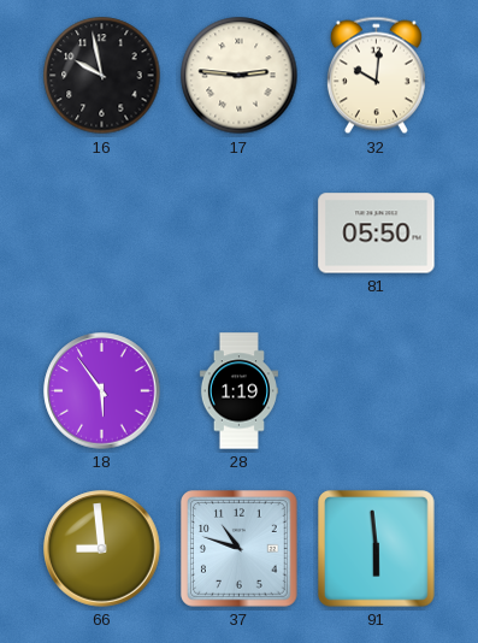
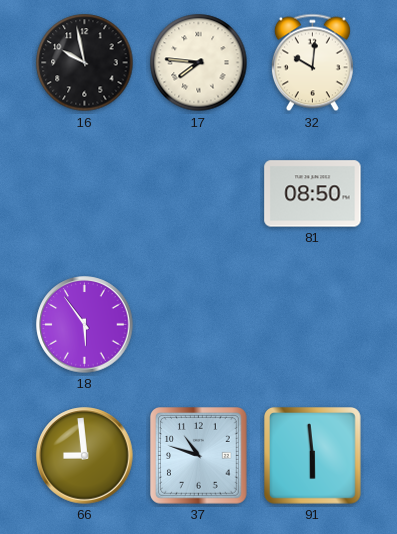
17: 2:46 -> 7:46 (199, 63)
81: 05:50 -> 08:50 (313, 194)
28: 1:19 -> none (238, 391)
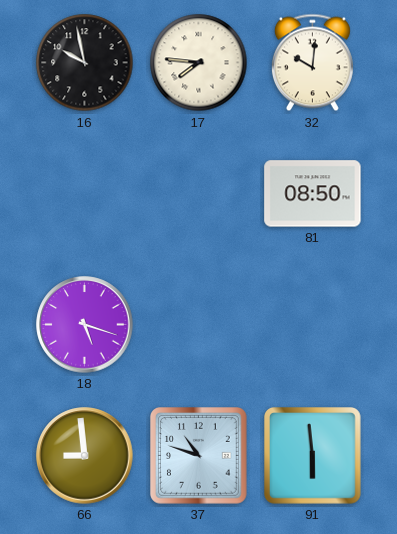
18: 5:54 -> 5:18 (85, 325)
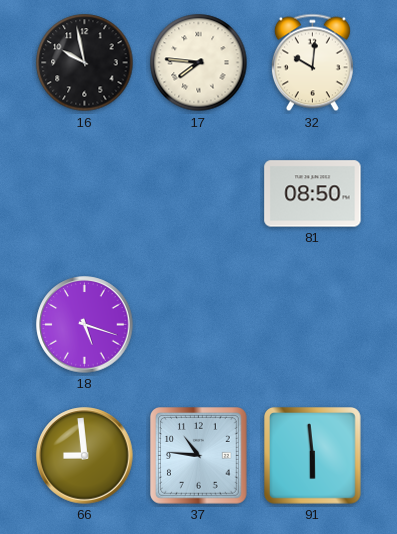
37: 10:48 -> 10:46 (199, 456)
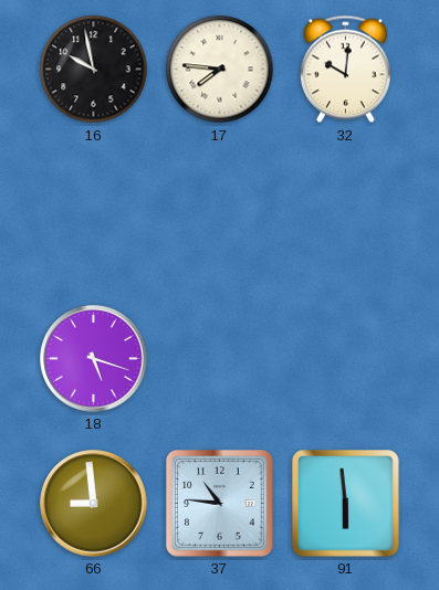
81: 08:50 -> none (313, 194)
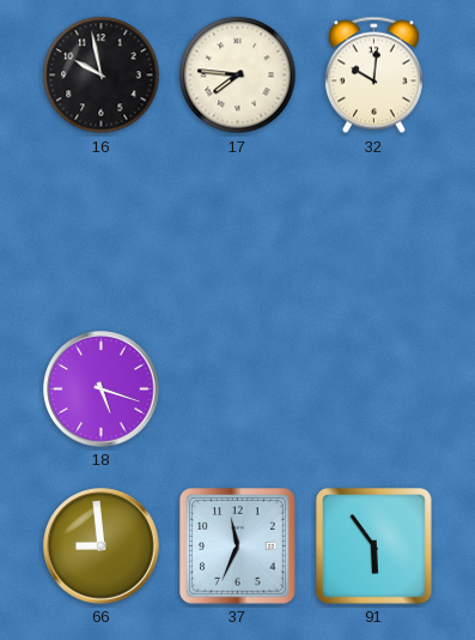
37: 10:46 -> 11:34 (238, 547)
91: 5:59 -> 5:54 (374, 547)
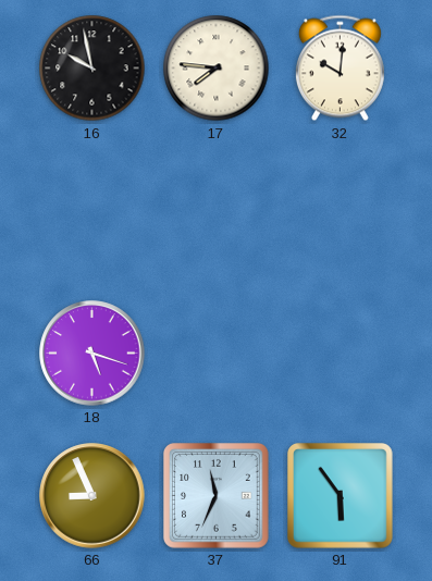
66: 8:59 -> 8:56 (92, 496)
